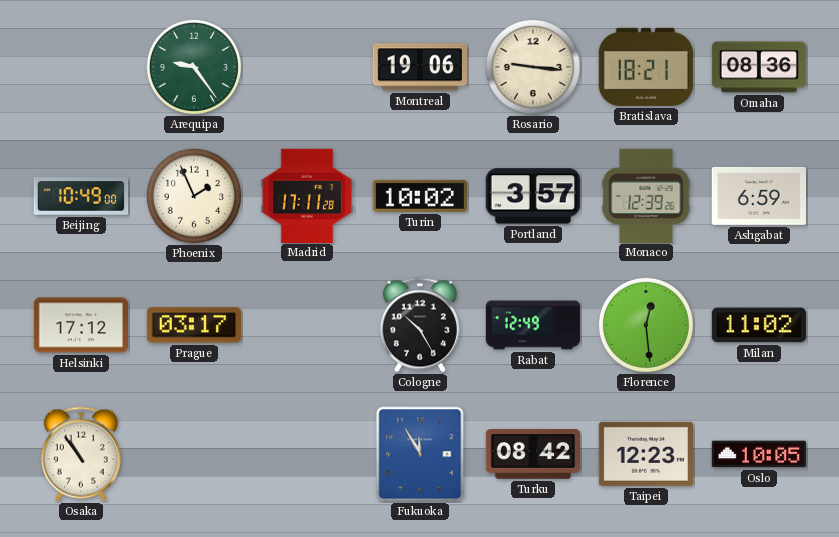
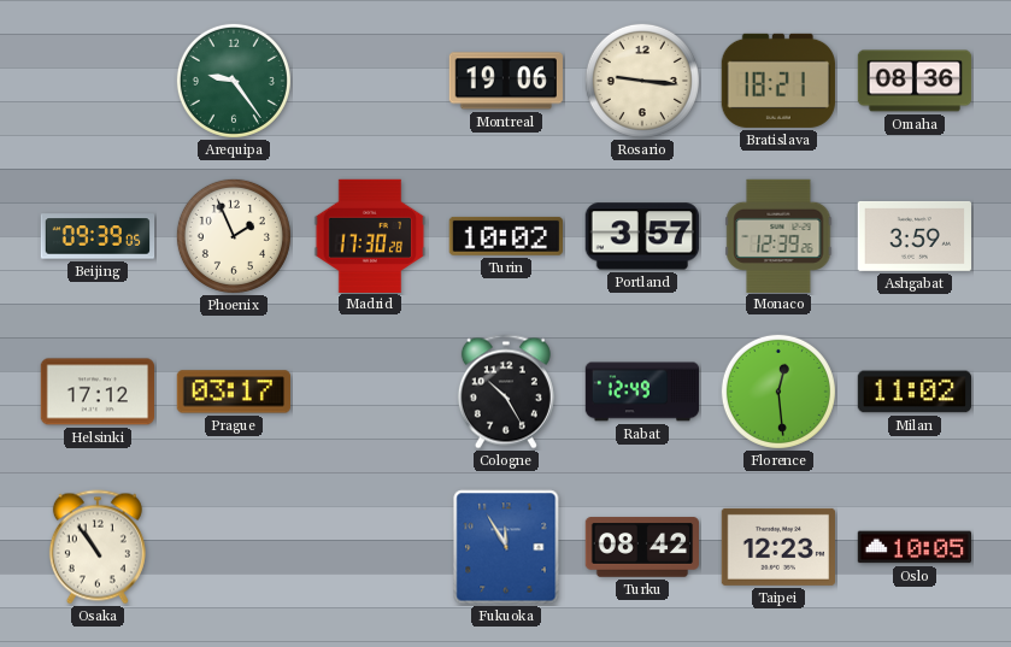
Beijing: 10:49 -> 09:39 (98, 236)
Madrid: 17:11 -> 17:30 (370, 235)
Ashgabat: 6:59 -> 3:59 (913, 236)
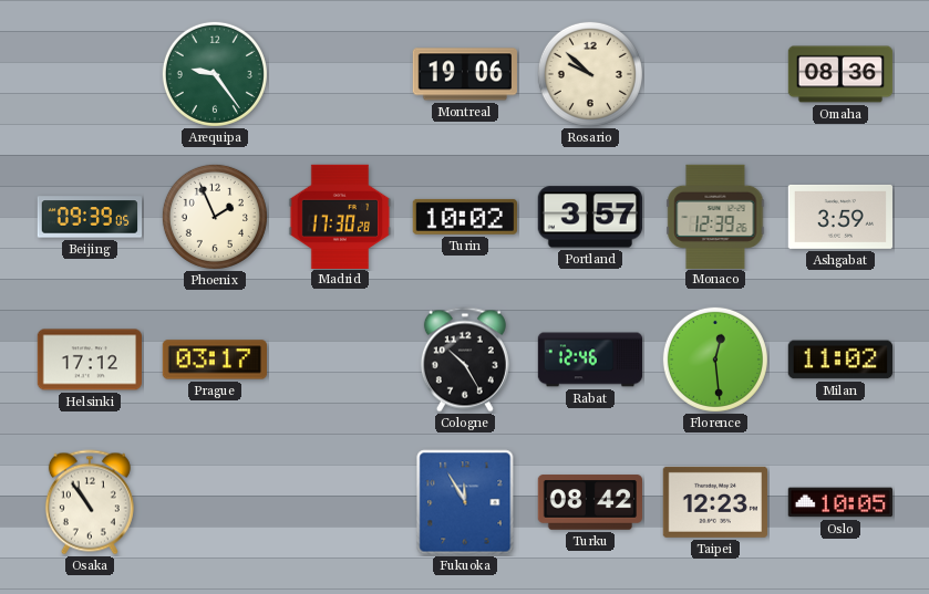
Rosario: 9:16 -> 9:52 (590, 74)
Bratislava: 18:21 -> none (778, 81)
Rabat: 12:49 -> 12:46 (590, 359)
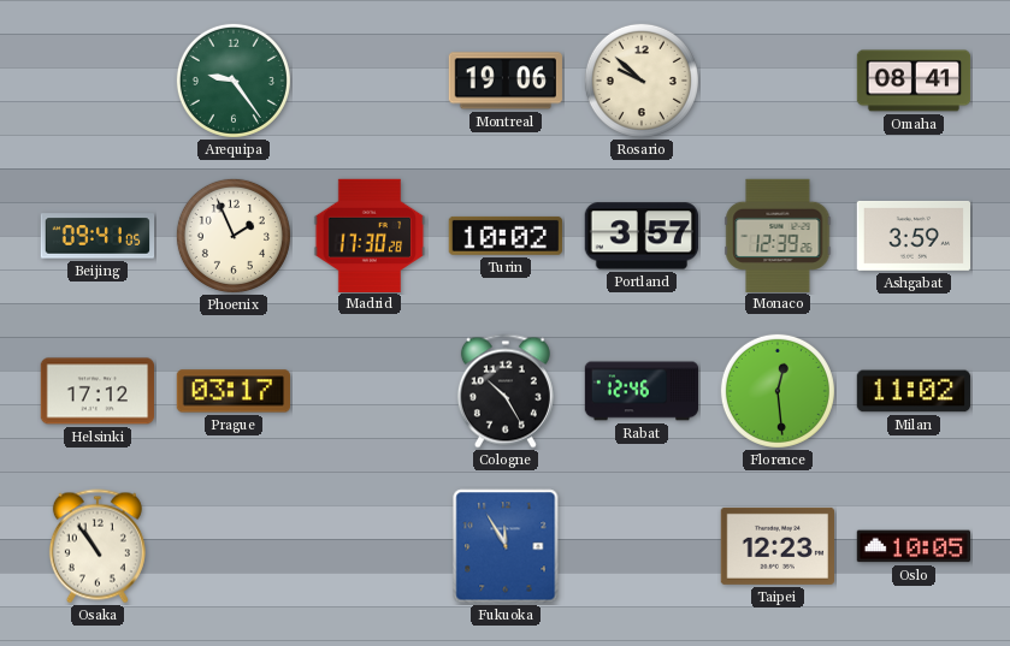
Omaha: 08:36 -> 08:41 (914, 81)
Beijing: 09:39 -> 09:41 (98, 236)
Turku: 08:42 -> none (589, 502)
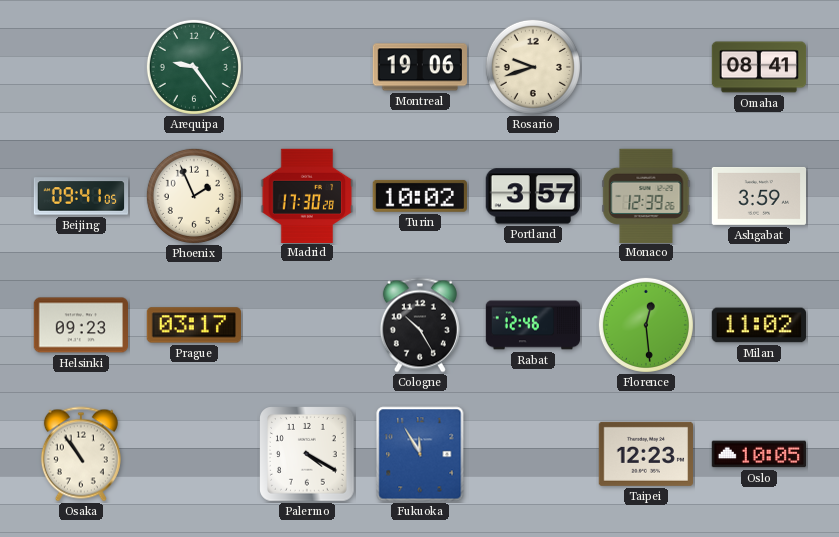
Rosario: 9:52 -> 9:42 (533, 67)
Helsinki: 17:12 -> 09:23 (80, 325)
Palermo: none -> 4:20 (308, 455)
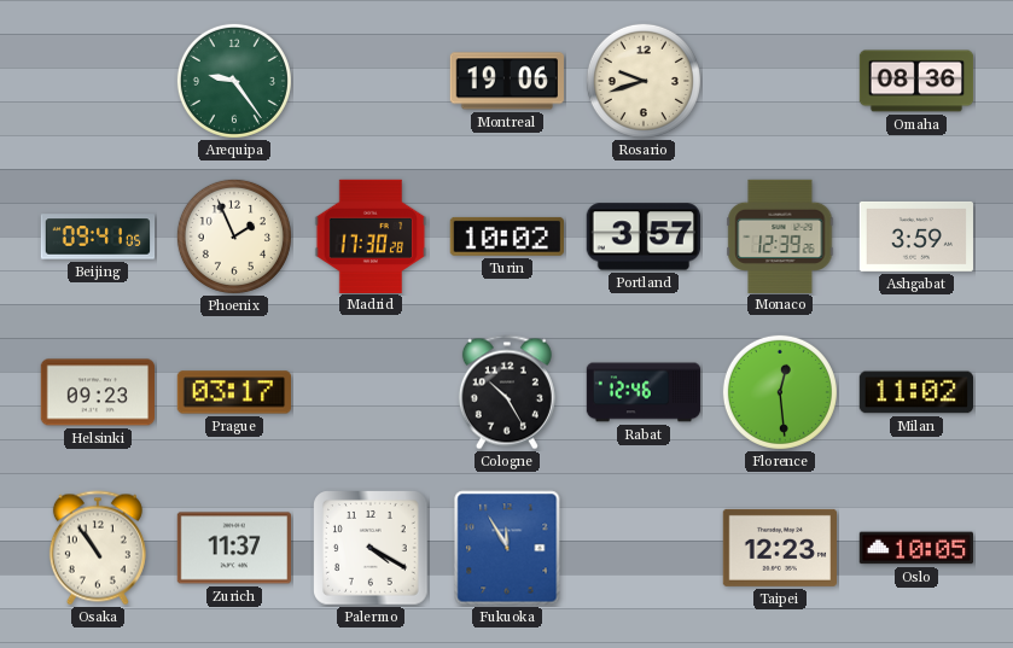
Omaha: 08:41 -> 08:36 (916, 81)
Zurich: none -> 11:37 (233, 548)
